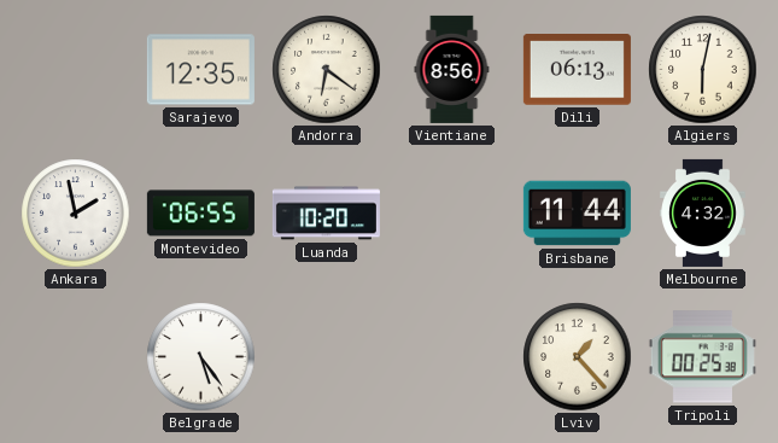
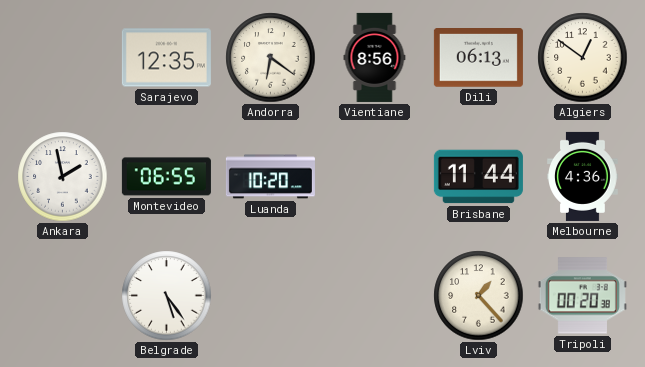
Algiers: 6:02 -> 12:51 (583, 58)
Melbourne: 4:32 -> 4:36 (583, 176)
Tripoli: 00:25 -> 00:20 (582, 296)
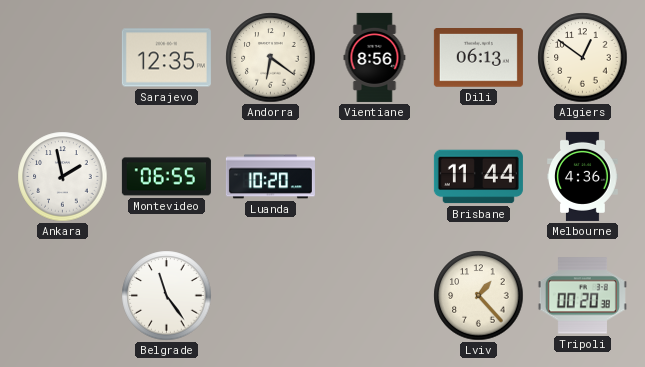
Belgrade: 5:24 -> 11:24 (167, 296)
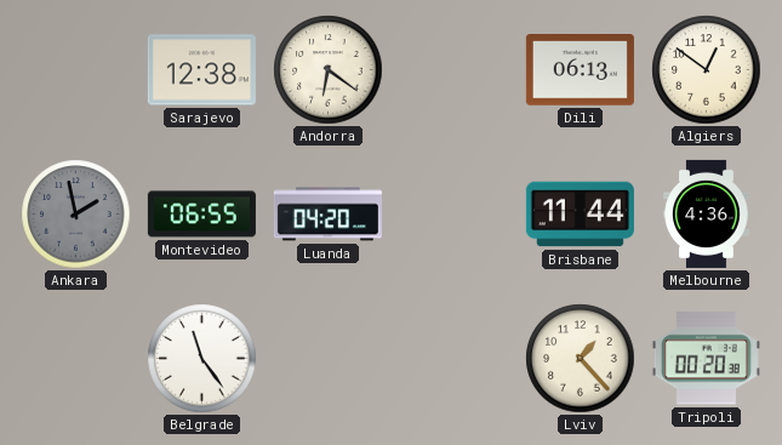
Sarajevo: 12:35 -> 12:38 (201, 70)
Vientiane: 8:56 -> none (375, 57)
Ankara dial: white -> grey (76, 215)
Luanda: 10:20 -> 04:20 (327, 215)
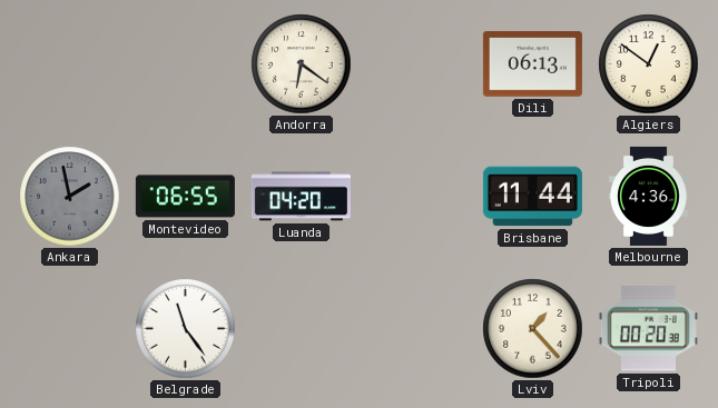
Sarajevo: 12:38 -> none (201, 70)
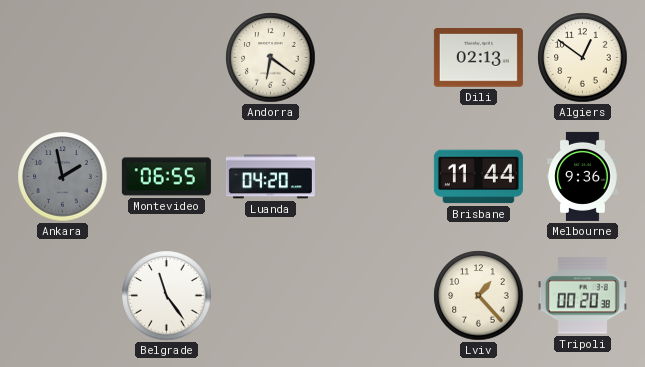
Dili: 06:13 -> 02:13 (478, 58)
Melbourne: 4:36 -> 9:36 (583, 176)
